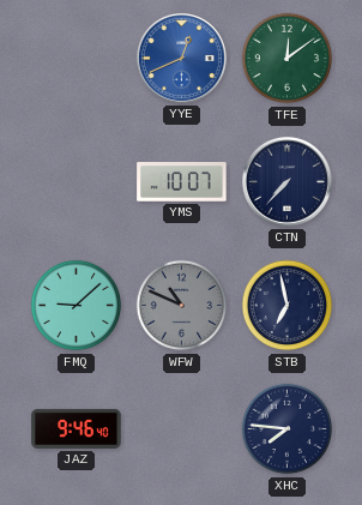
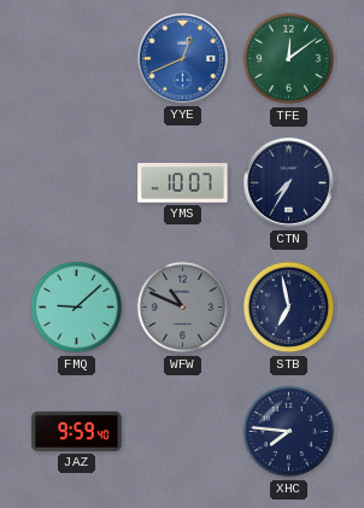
CTN: 7:37 -> 7:35 (288, 182)
JAZ: 9:46 -> 9:59 (77, 431)
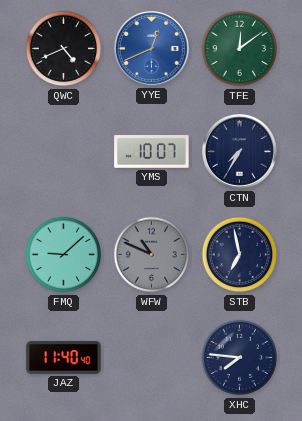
QWC: none -> 4:41 (64, 49)
JAZ: 9:59 -> 11:40 (64, 357)
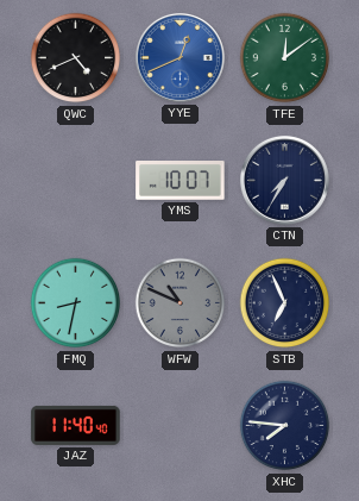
FMQ: 9:08 -> 8:32 (76, 303)
STB: 6:58 -> 6:56 (285, 303)
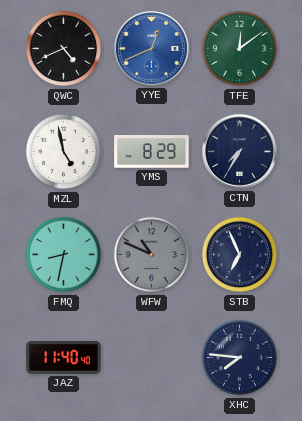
MZL: none -> 4:58 (64, 152)
YMS: 10:07 -> 8:29 (152, 152)
